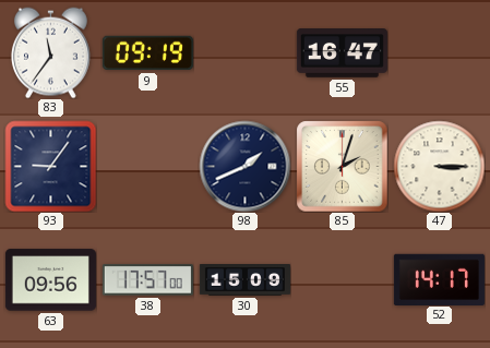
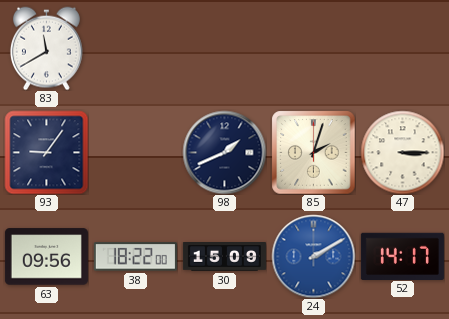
83: 11:36 -> 11:40 (46, 48)
9: 09:19 -> none (147, 53)
55: 16:47 -> none (342, 53)
38: 17:57 -> 18:22 (135, 257)
24: none -> 2:10 (313, 256)
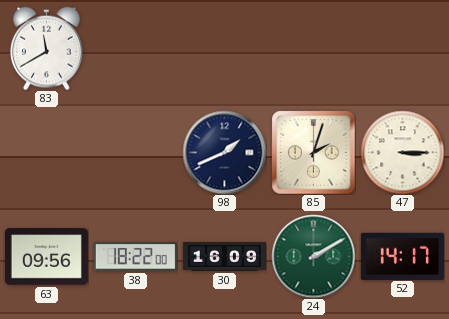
93: 9:06 -> none (46, 152)
30: 15:09 -> 16:09 (224, 257)
24 dial: blue -> green (313, 256)
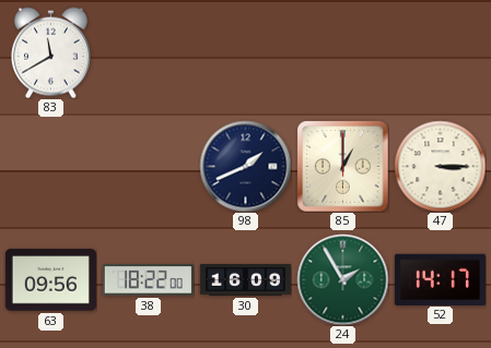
85: 2:03 -> 1:00 (342, 166)
24: 2:10 -> 1:55 (342, 279)
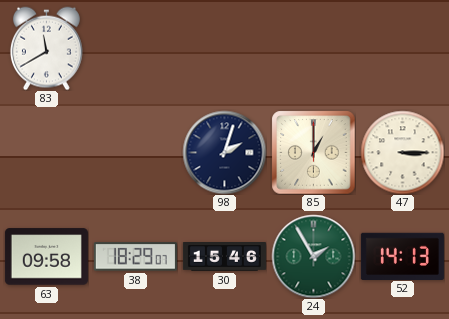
98: 1:41 -> 2:03 (224, 152)
63: 09:56 -> 09:58 (46, 257)
38: 18:22 -> 18:29 (135, 257)
30: 16:09 -> 15:46 (224, 257)
52: 14:17 -> 14:13 (402, 256)
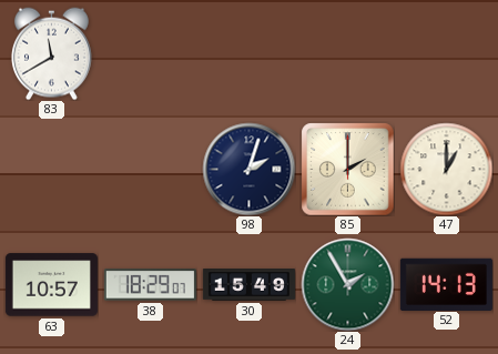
85: 1:00 -> 2:00 (347, 169)
47: 3:15 -> 1:00 (446, 169)
63: 09:58 -> 10:57 (51, 285)
30: 15:46 -> 15:49 (248, 285)
